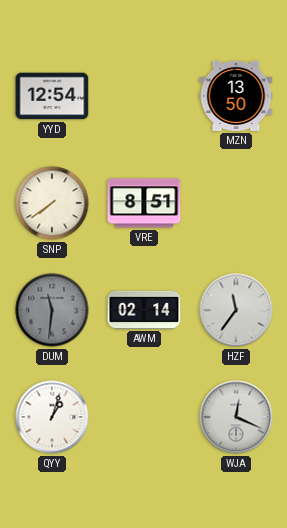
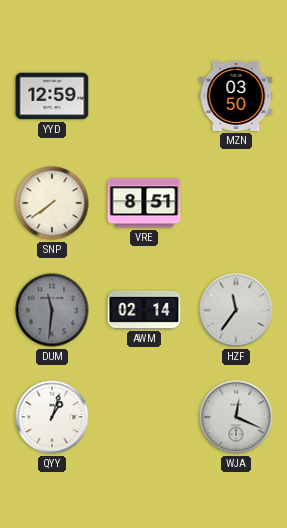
YYD: 12:54 -> 12:59 (52, 96)
MZN: 13:50 -> 03:50 (236, 96)
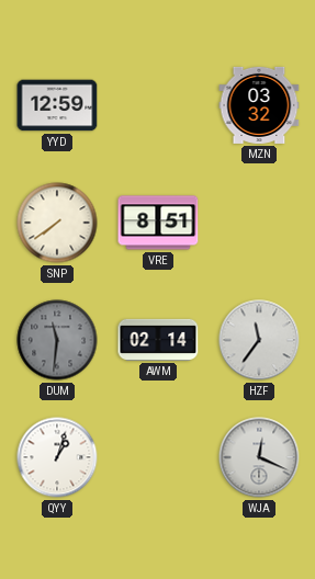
MZN: 03:50 -> 03:32 (259, 105)
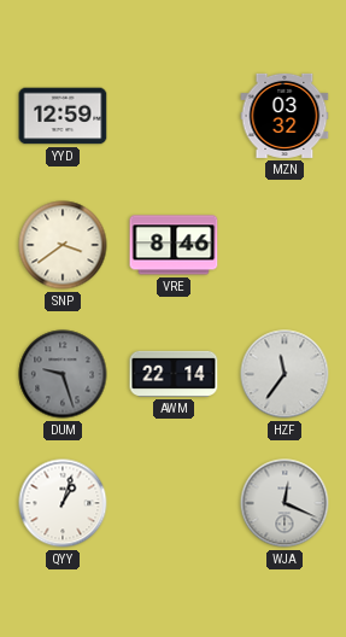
SNP: 7:39 -> 3:39 (63, 245)
VRE: 8:51 -> 8:46 (174, 245)
DUM: 11:31 -> 9:27 (63, 374)
AWM: 02:14 -> 22:14 (174, 374)
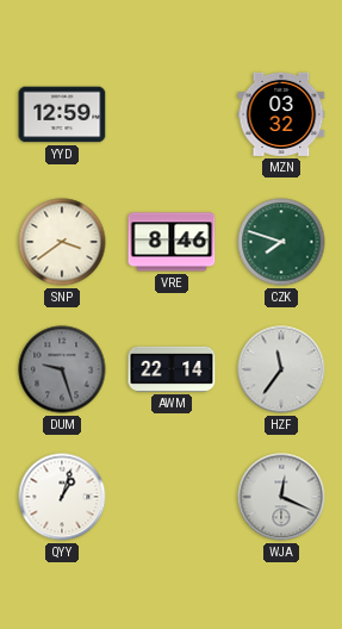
CZK: none -> 7:48 (281, 242)
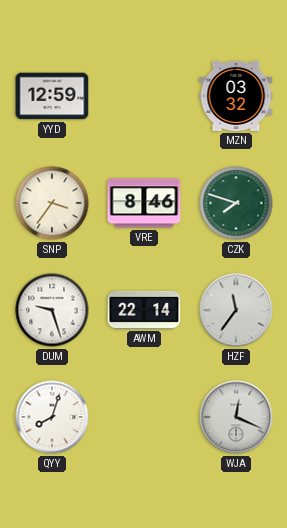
SNP: 3:39 -> 3:36 (52, 203)
DUM dial: grey -> white (52, 310)
QYY: 1:03 -> 8:03 (52, 417)
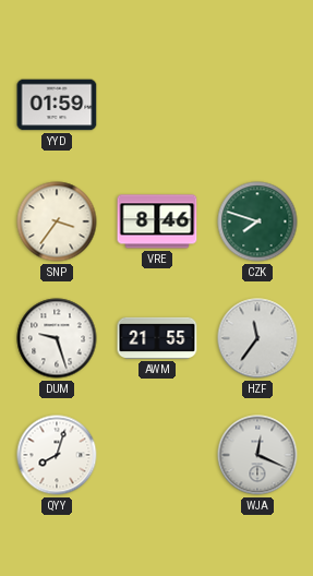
YYD: 12:59 -> 01:59 (57, 105)
MZN: 03:32 -> none (236, 96)
AWM: 22:14 -> 21:55 (157, 338)
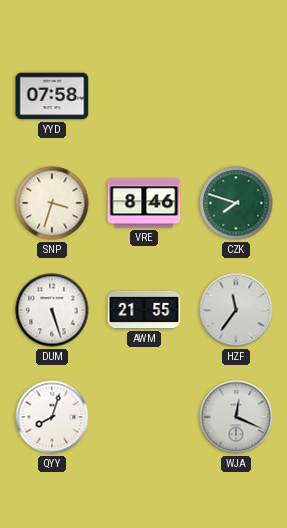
YYD: 01:59 -> 07:58 (52, 96)
SNP: 3:36 -> 3:33 (52, 203)
DUM: 9:27 -> 5:27 (52, 310)
